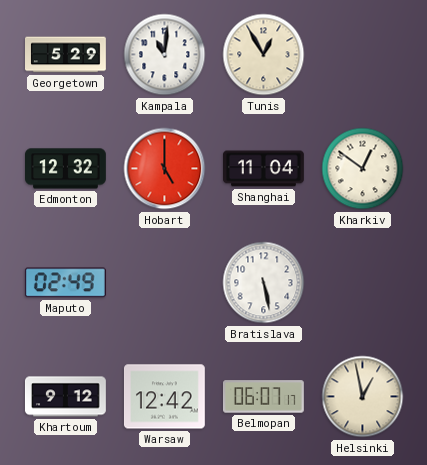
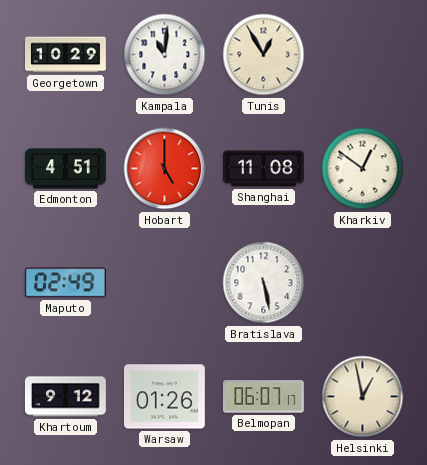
Georgetown: 5:29 -> 10:29 (66, 55)
Edmonton: 12:32 -> 4:51 (66, 169)
Shanghai: 11:04 -> 11:08 (264, 169)
Warsaw: 12:42 -> 01:26 (164, 397)
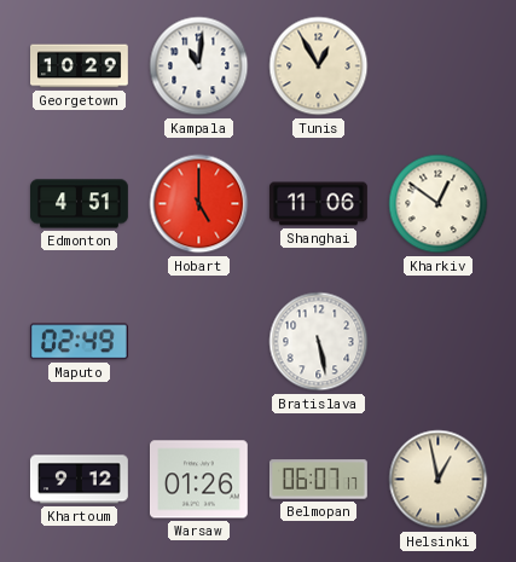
Shanghai: 11:08 -> 11:06 (319, 204)
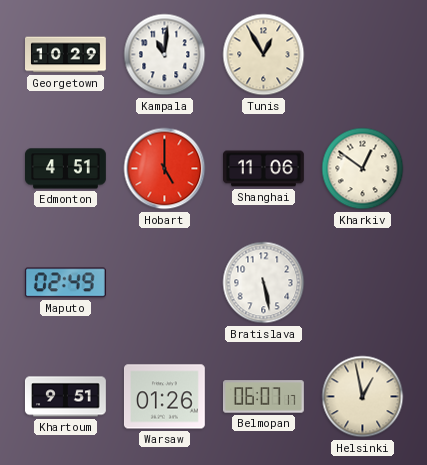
Khartoum: 9:12 -> 9:51 (65, 397)
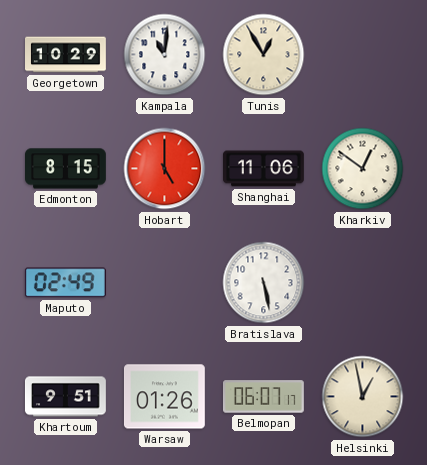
Edmonton: 4:51 -> 8:15 (66, 169)
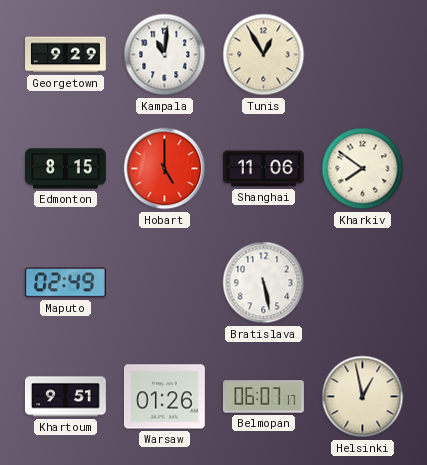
Georgetown: 10:29 -> 9:29 (66, 55)
Kharkiv: 12:51 -> 7:51 (363, 169)
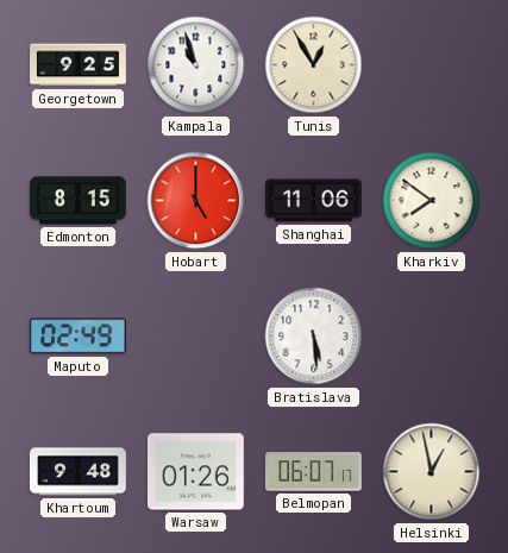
Georgetown: 9:29 -> 9:25 (79, 65)
Kampala: 11:01 -> 10:57 (196, 65)
Bratislava: 5:28 -> 5:29 (314, 337)
Khartoum: 9:51 -> 9:48 (77, 472)
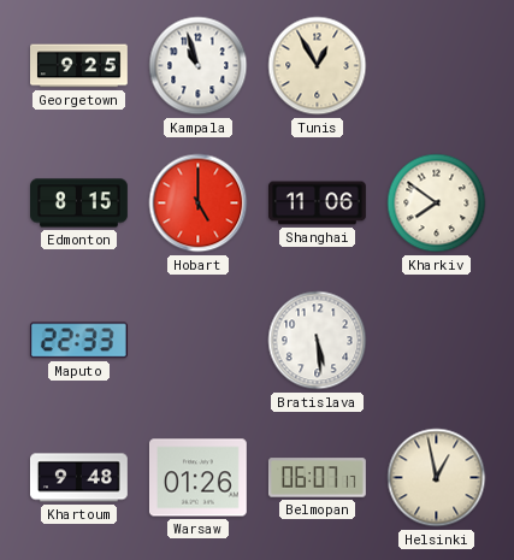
Maputo: 02:49 -> 22:33 (78, 341)
